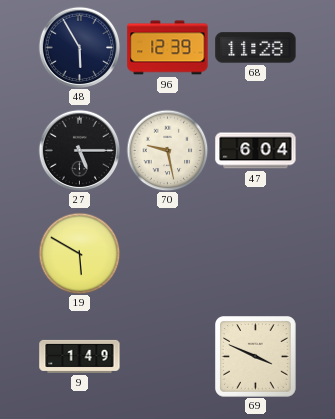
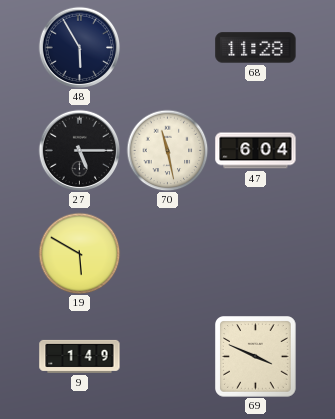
96: 12:39 -> none (168, 48)
70: 9:28 -> 11:28 (167, 150)
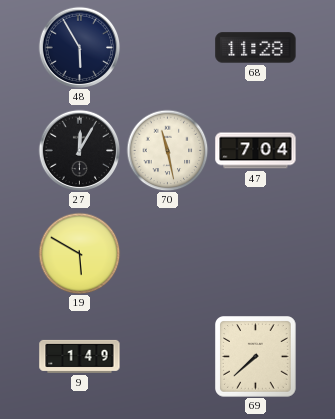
27: 5:15 -> 12:05 (79, 150)
47: 6:04 -> 7:04 (256, 151)
69: 3:49 -> 7:38 (256, 357)
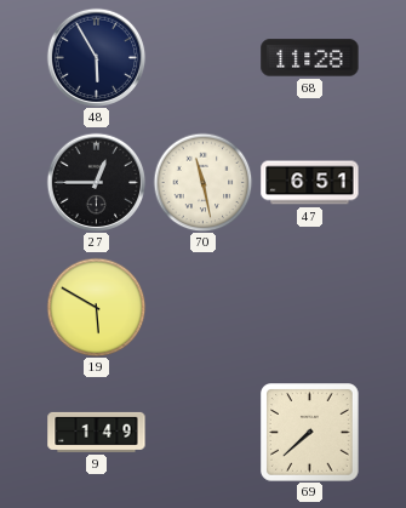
27: 12:05 -> 12:45 (96, 182)
47: 7:04 -> 6:51 (310, 183)
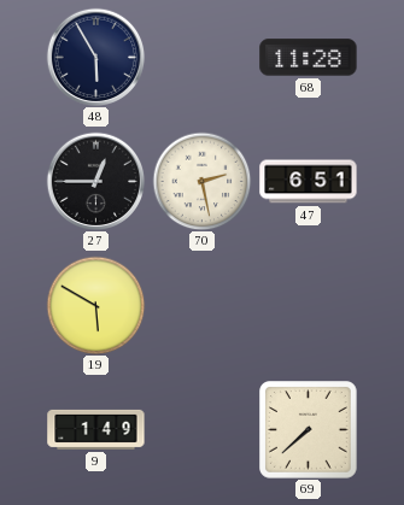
70: 11:28 -> 2:28 (201, 181)
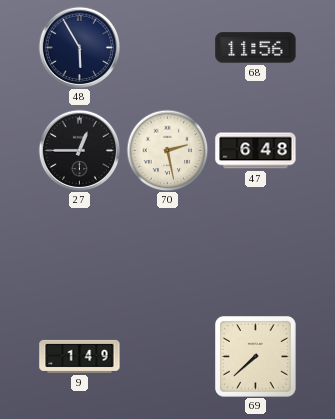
68: 11:28 -> 11:56 (256, 48)
47: 6:51 -> 6:48 (256, 151)
19: 5:50 -> none (95, 305)
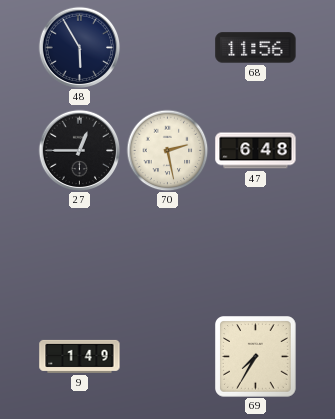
69: 7:38 -> 7:35 (256, 357)
